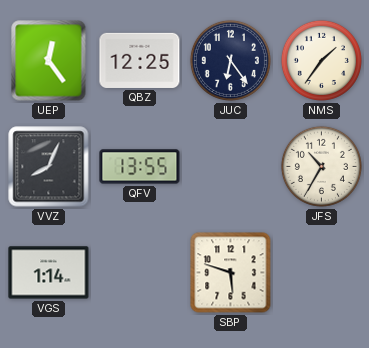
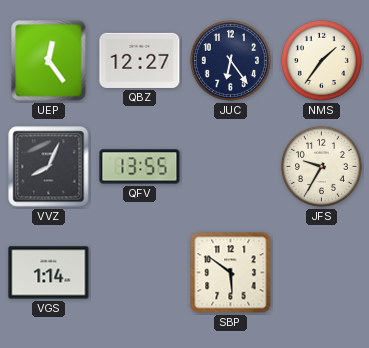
QBZ: 12:25 -> 12:27 (140, 60)
JFS: 10:35 -> 9:35 (321, 166)
SBP: 5:48 -> 5:51 (231, 273)
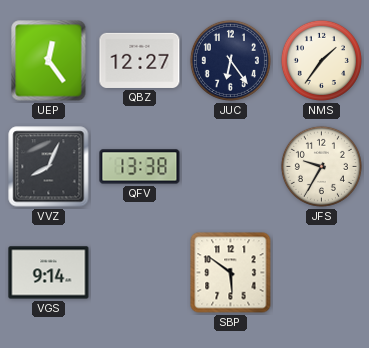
QFV: 13:55 -> 13:38 (140, 167)
VGS: 1:14 -> 9:14 (49, 273)
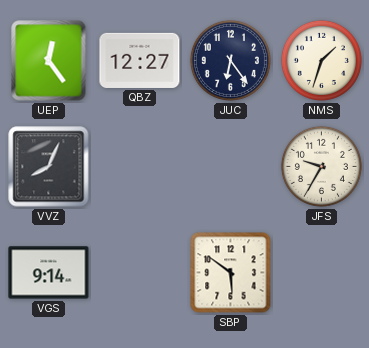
NMS: 1:36 -> 1:33 (321, 60)
QFV: 13:38 -> none (140, 167)
